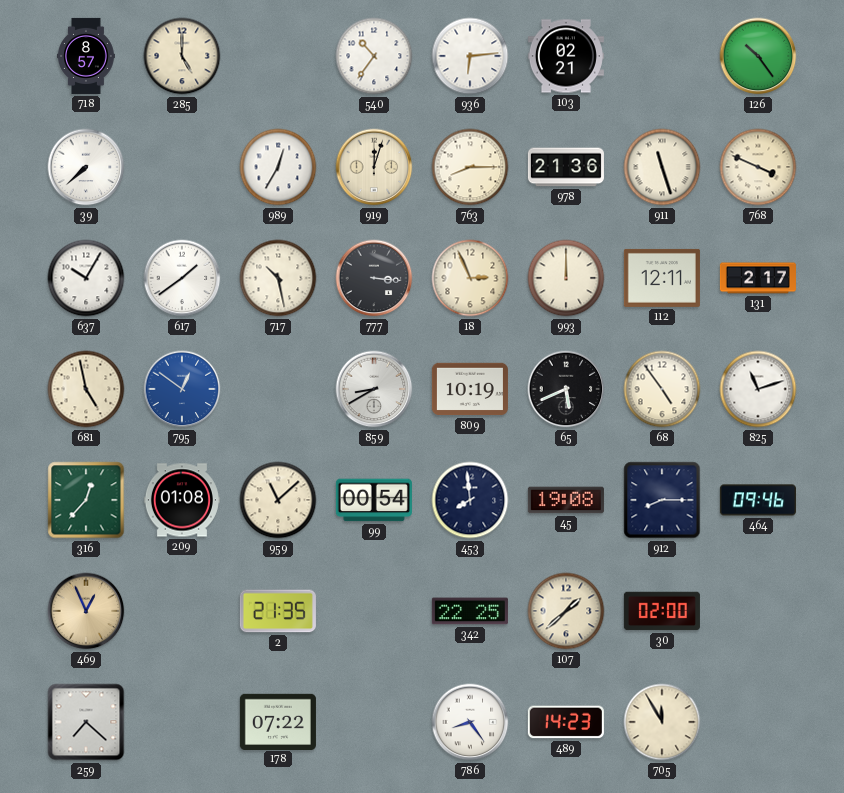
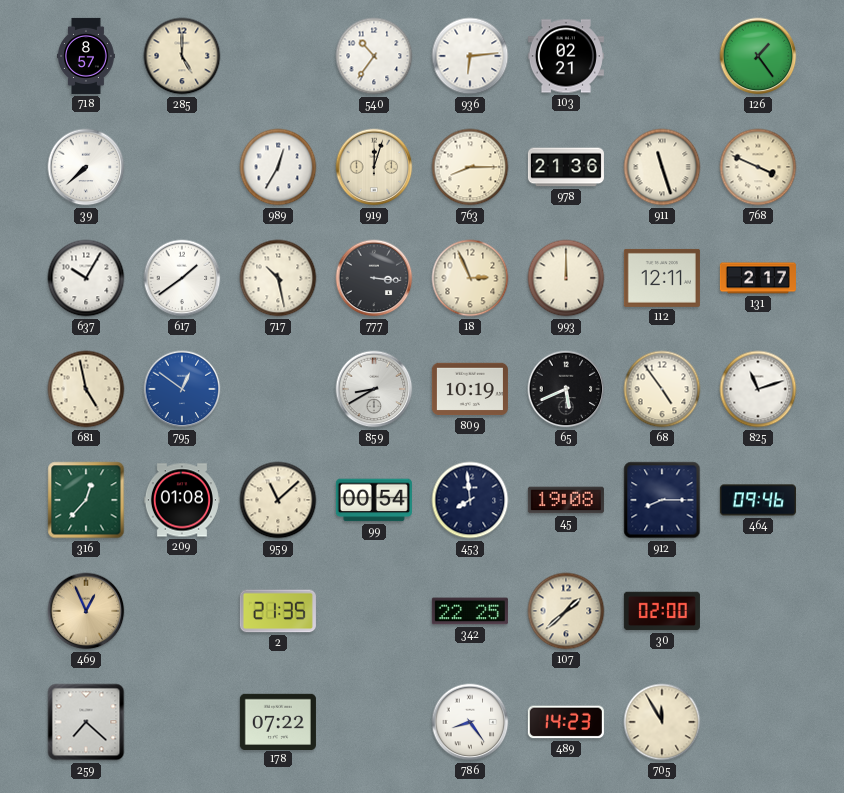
126: 10:24 -> 1:24 (758, 56)
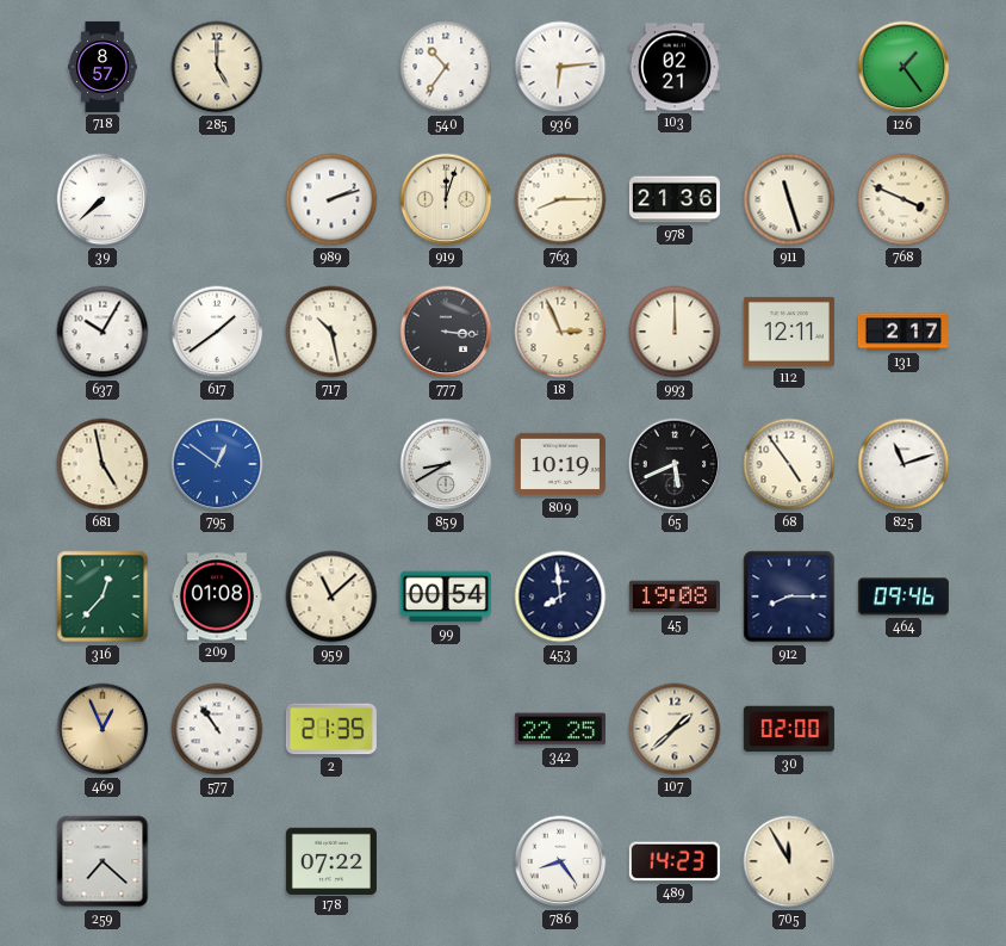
989: 12:35 -> 2:12 (331, 199)
577: none -> 10:54 (217, 729)
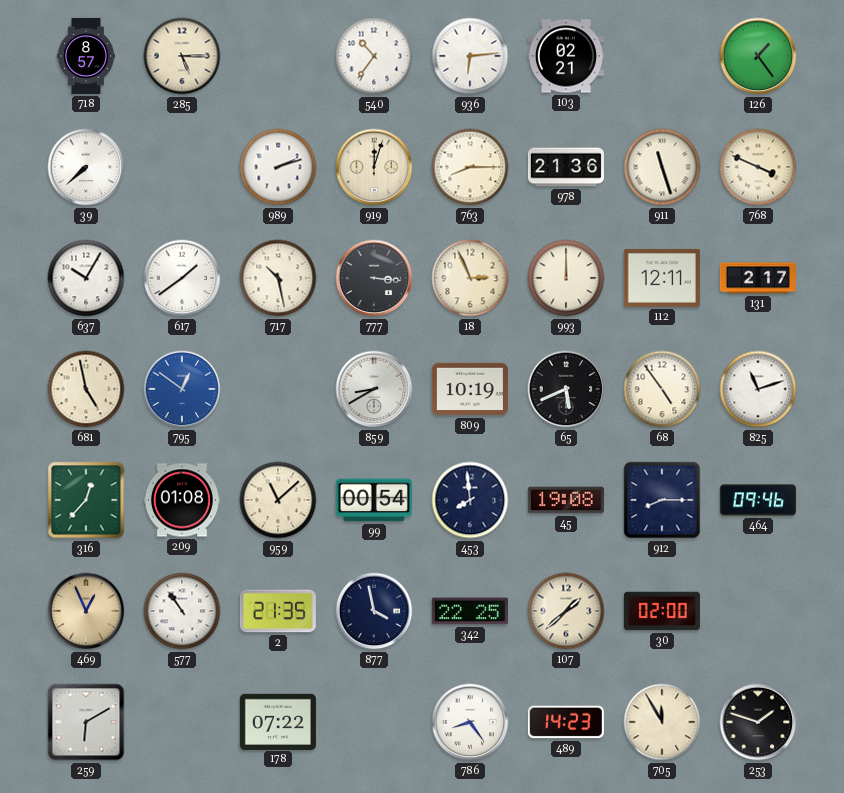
285: 5:00 -> 5:15 (182, 56)
877: none -> 3:58 (374, 611)
259: 7:22 -> 6:10 (86, 722)
253: none -> 1:48 (758, 722)
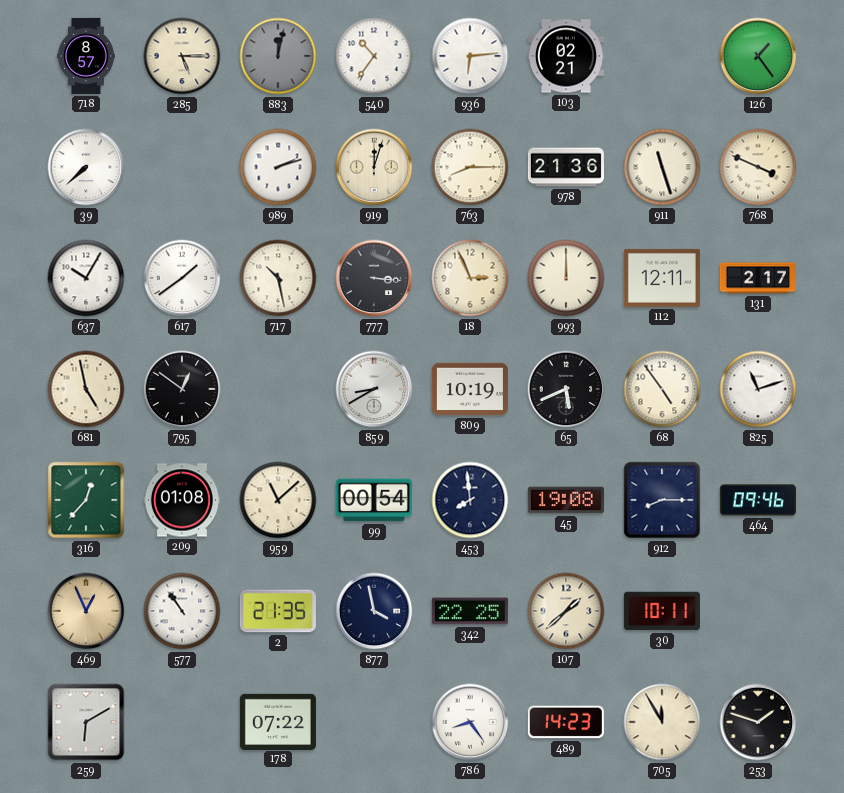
883: none -> 12:02 (278, 56)
795 dial: blue -> black (182, 389)
30: 02:00 -> 10:11 (662, 611)
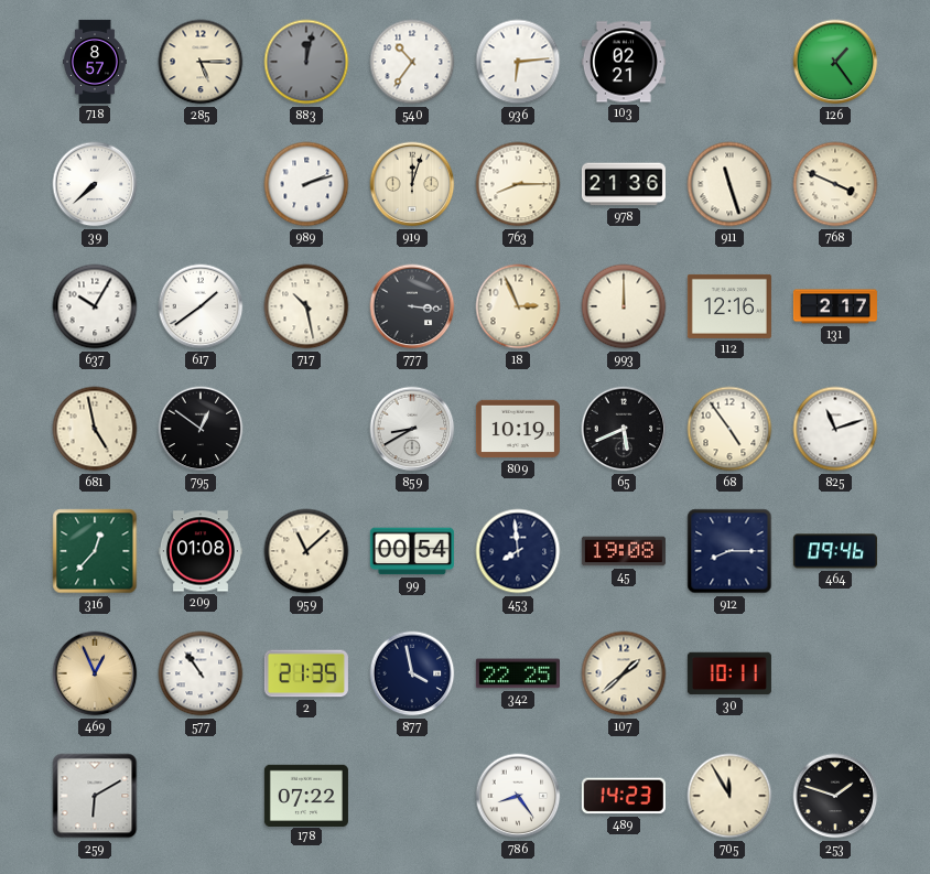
112: 12:11 -> 12:16 (729, 306)
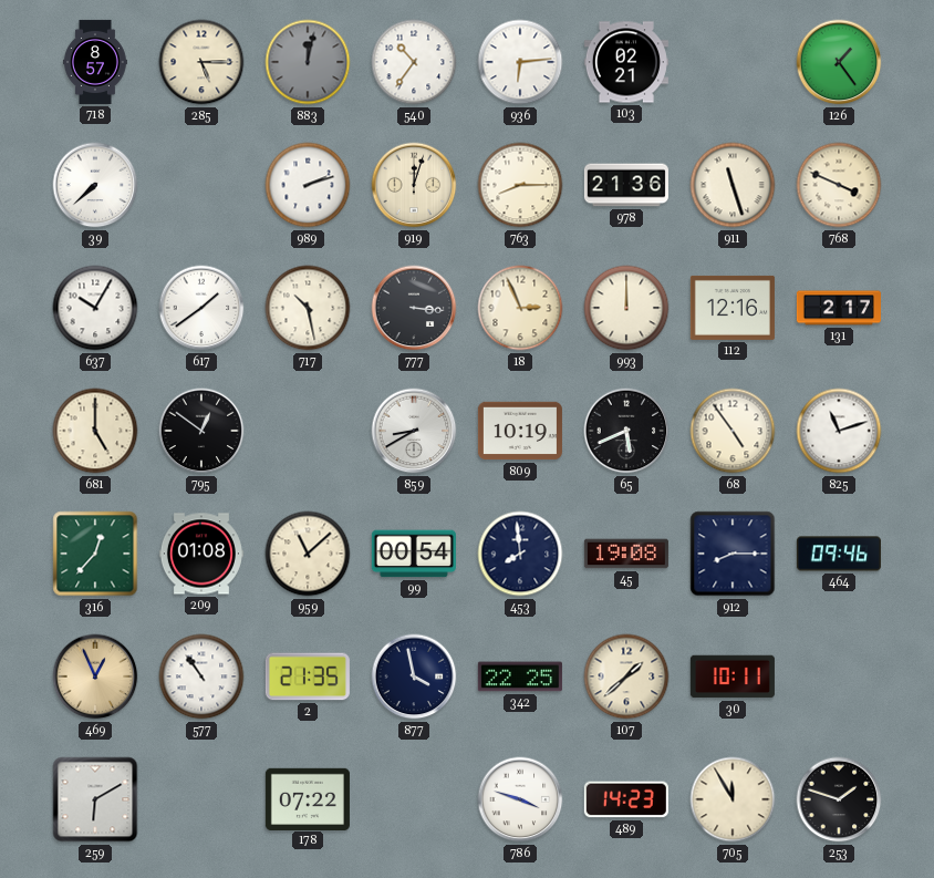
681: 4:58 -> 5:00 (95, 431)
786: 8:24 -> 3:48 (520, 799)
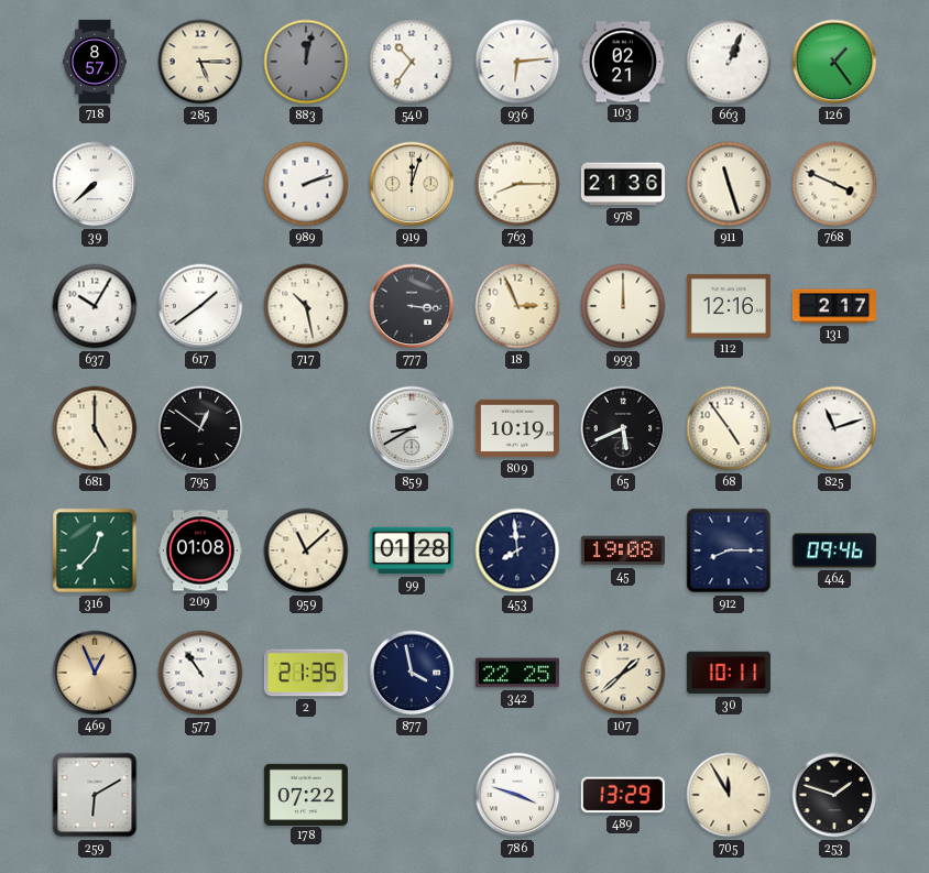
663: none -> 1:04 (729, 62)
99: 00:54 -> 01:28 (412, 550)
489: 14:23 -> 13:29 (623, 795)
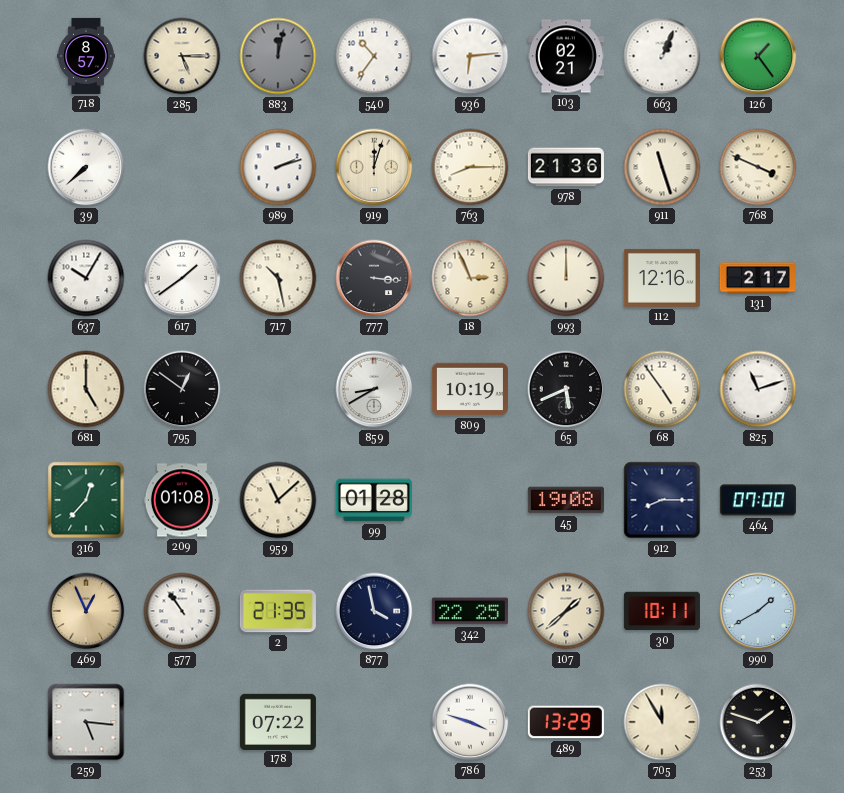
453: 7:59 -> none (517, 550)
464: 09:46 -> 07:00 (758, 500)
990: none -> 1:40 (758, 611)
259: 6:10 -> 5:16 (86, 722)
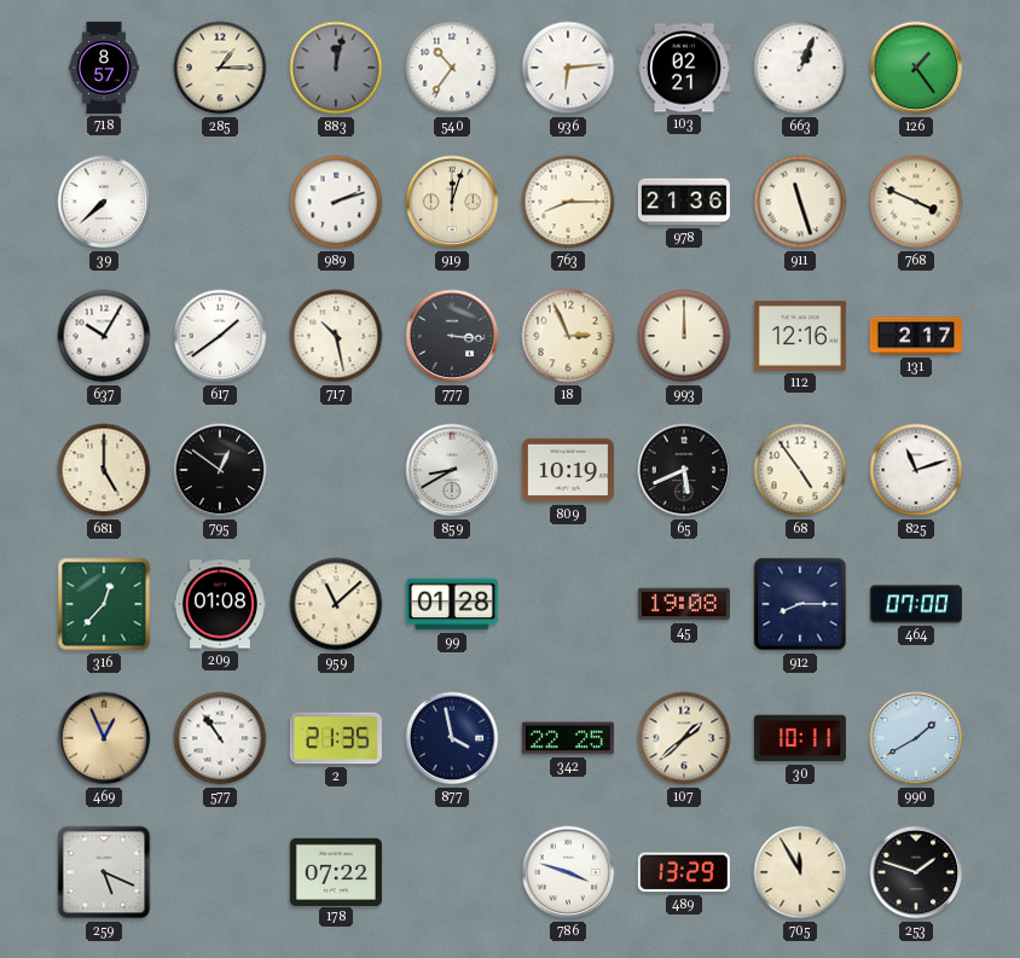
285: 5:15 -> 1:15 (220, 68)
259: 5:16 -> 5:19 (104, 872)
